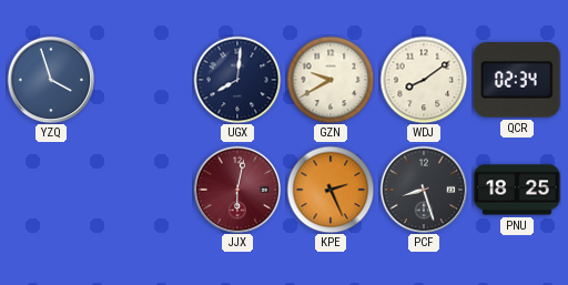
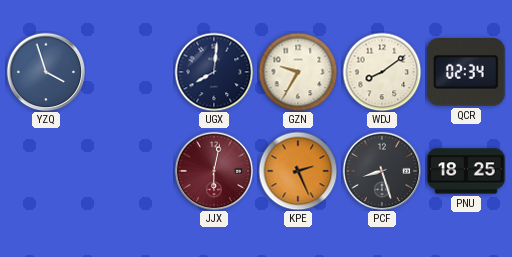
GZN: 9:40 -> 9:35 (298, 72)
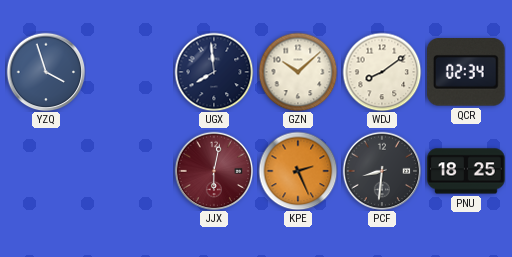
UGX: 8:01 -> 7:59 (214, 72)
GZN: 9:35 -> 10:08 (298, 72)
PCF: 8:27 -> 8:31 (382, 171)
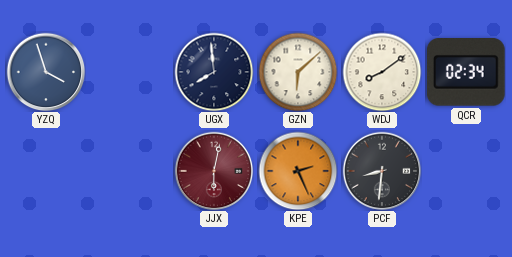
GZN: 10:08 -> 6:08 (298, 72)
PNU: 18:25 -> none (466, 171)
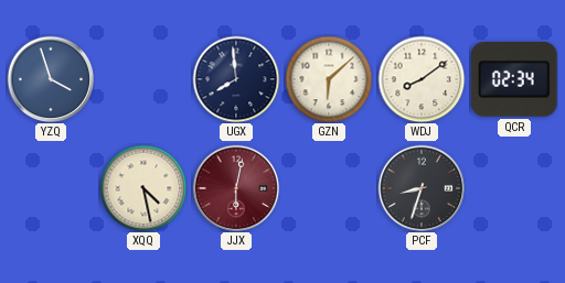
XQQ: none -> 4:28 (143, 188)
KPE: 2:26 -> none (298, 171)
PCF: 8:31 -> 8:33 (422, 188)
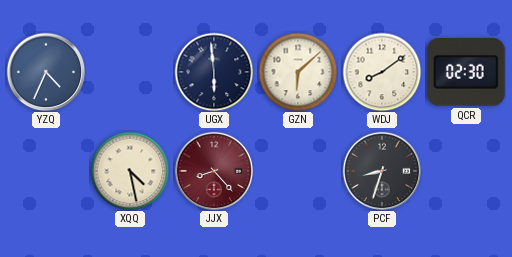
YZQ: 3:57 -> 4:34 (46, 72)
UGX: 7:59 -> 5:59 (214, 72)
QCR: 02:34 -> 02:30 (466, 73)
JJX: 6:02 -> 8:23 (214, 171)
